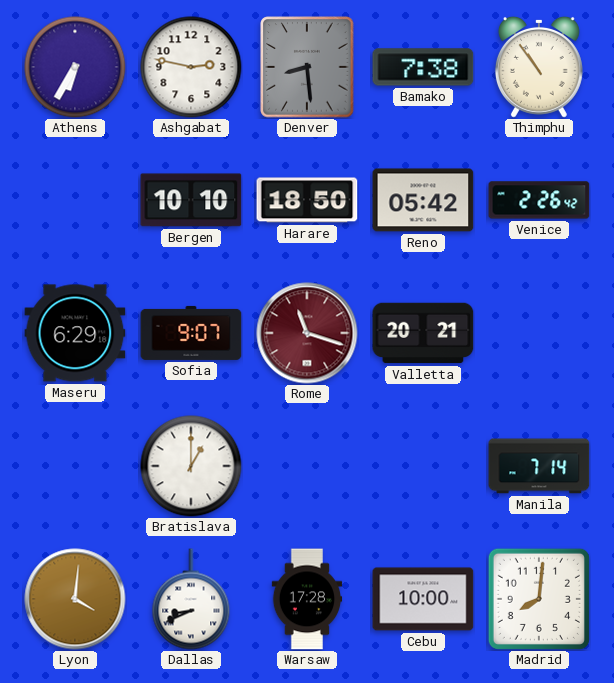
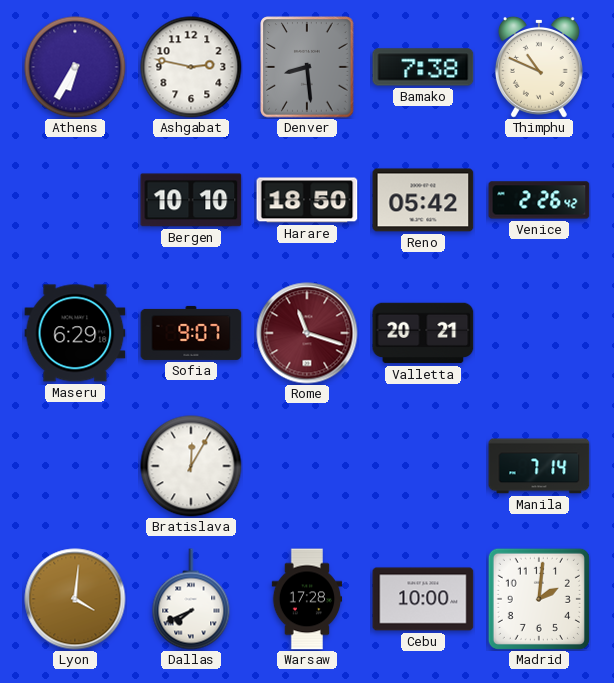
Thimphu: 10:54 -> 10:49 (539, 67)
Bratislava: 1:00 -> 12:05 (191, 466)
Dallas: 8:41 -> 7:41 (191, 599)
Madrid: 8:01 -> 2:01 (539, 599)
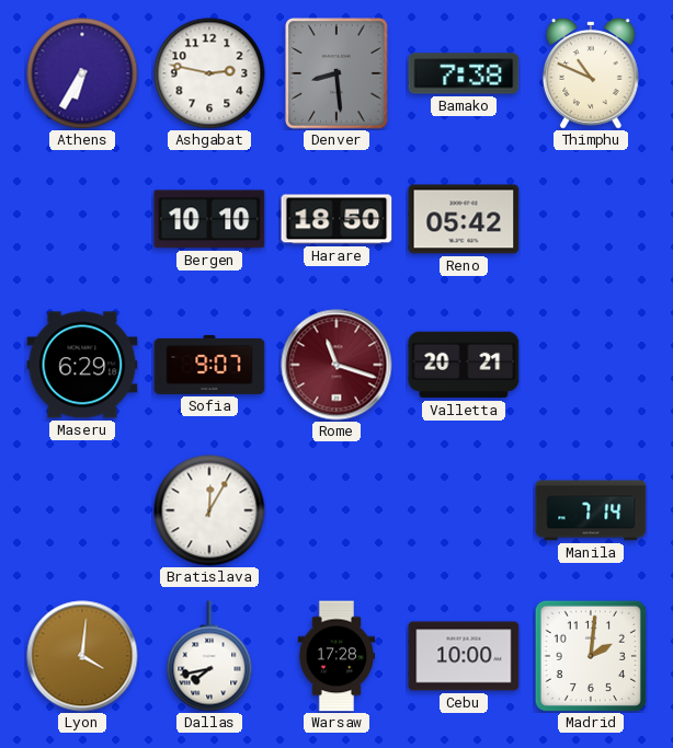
Venice: 2:26 -> none (539, 200)
Dallas: 7:41 -> 7:43 (209, 656)
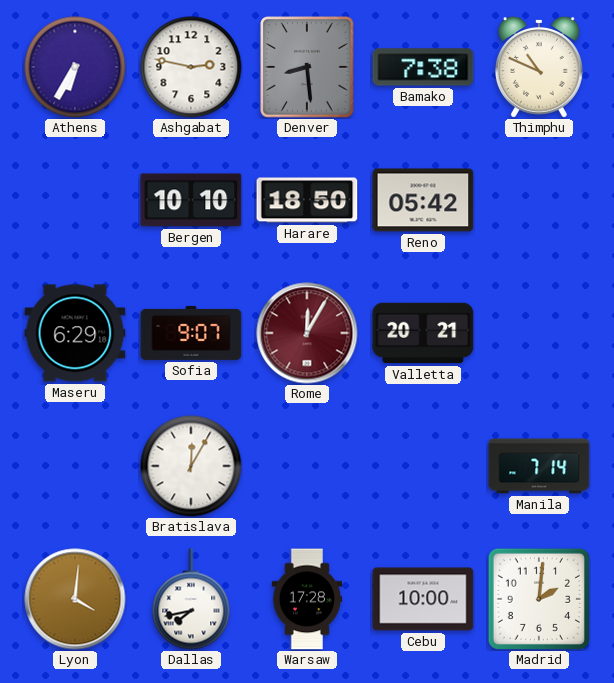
Rome: 11:18 -> 12:05 (307, 333)
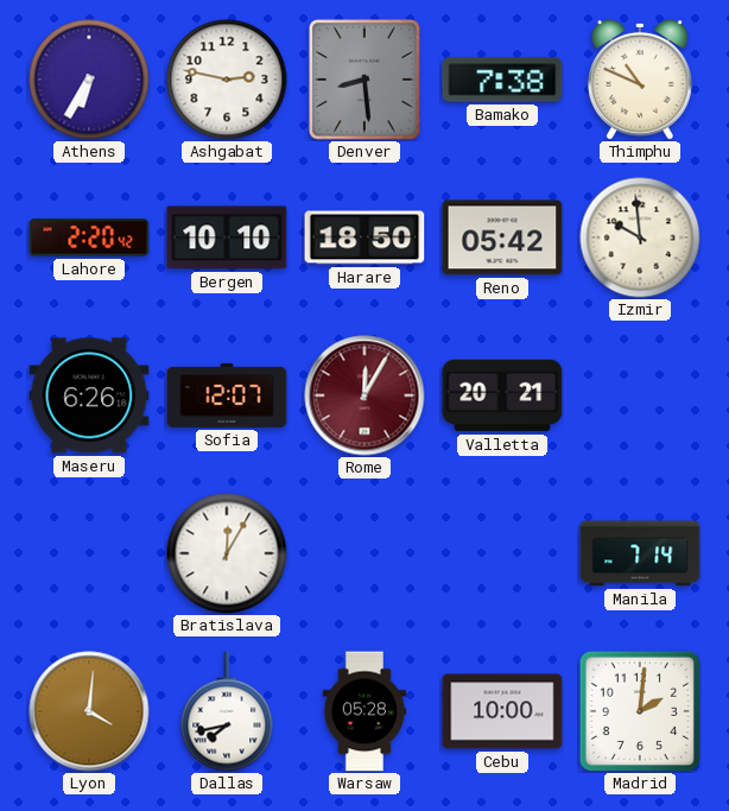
Lahore: none -> 2:20 (89, 237)
Izmir: none -> 9:59 (640, 237)
Maseru: 6:29 -> 6:26 (89, 395)
Sofia: 9:07 -> 12:07 (227, 395)
Warsaw: 17:28 -> 05:28 (364, 711)
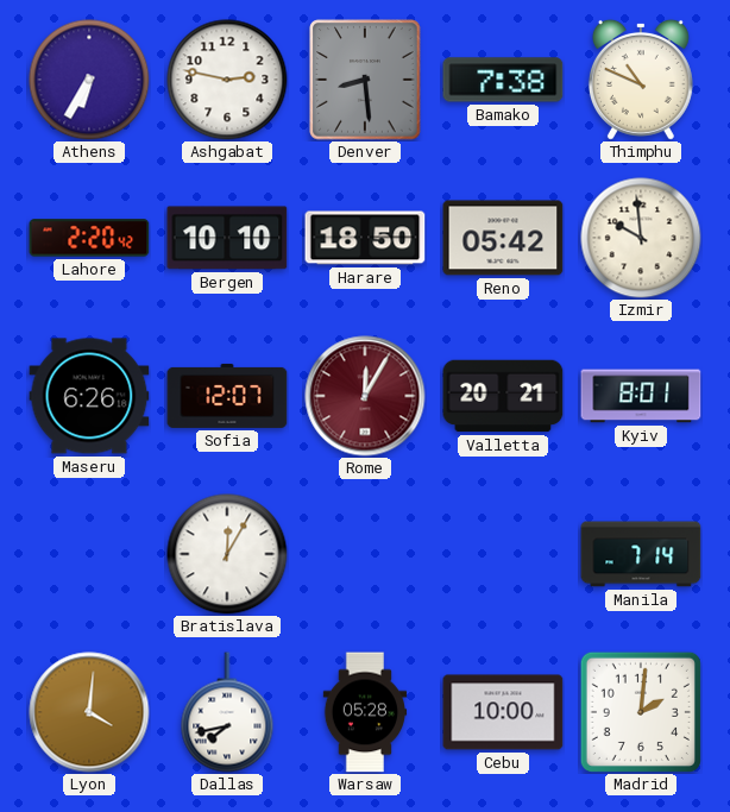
Kyiv: none -> 8:01 (641, 396)
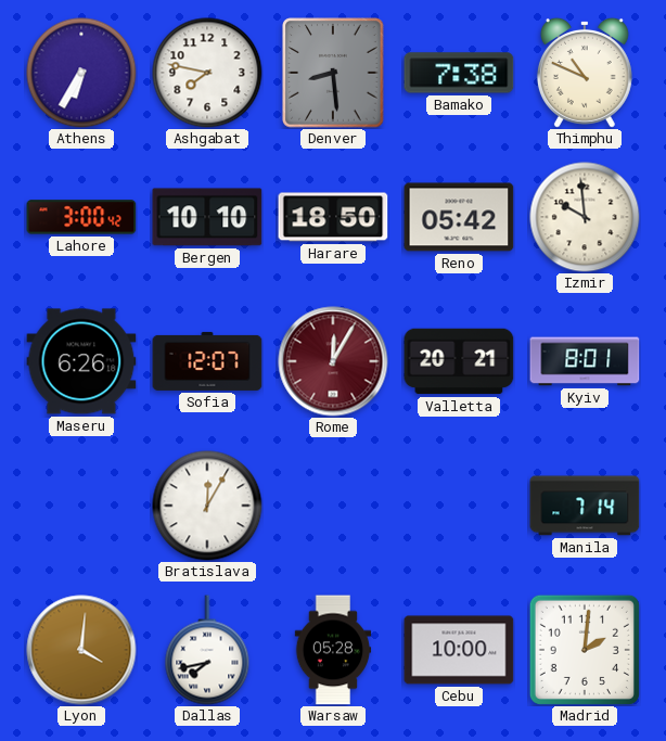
Ashgabat: 2:47 -> 7:47 (207, 73)
Lahore: 2:20 -> 3:00 (81, 217)
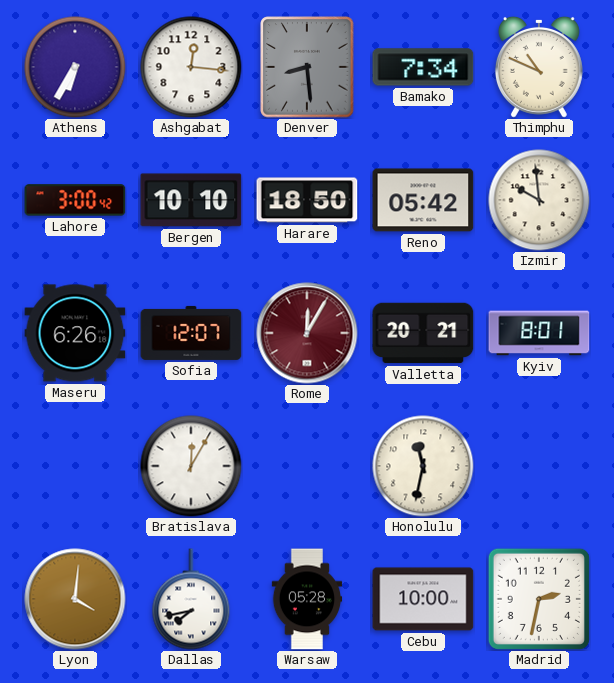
Ashgabat: 7:47 -> 12:16 (191, 67)
Bamako: 7:38 -> 7:34 (423, 67)
Honolulu: none -> 11:32 (423, 466)
Manila: 7:14 -> none (585, 506)
Madrid: 2:01 -> 2:32 (539, 599)
